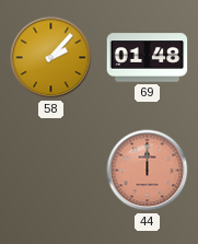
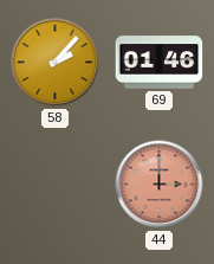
69: 01:48 -> 01:46 (160, 63)
44: 12:00 -> 3:00 (160, 185)
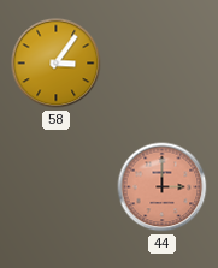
58: 2:07 -> 3:06 (57, 64)
69: 01:46 -> none (160, 63)
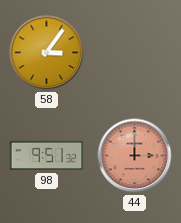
98: none -> 9:51 (47, 156)
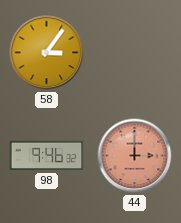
98: 9:51 -> 9:46 (47, 156)
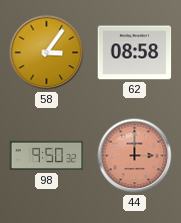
62: none -> 08:58 (135, 53)
98: 9:46 -> 9:50 (47, 156)
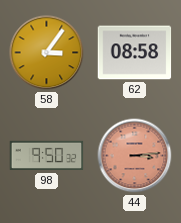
44: 3:00 -> 3:14 (135, 156)
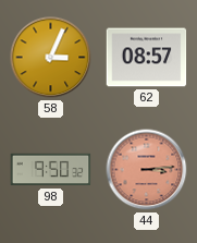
58: 3:06 -> 3:04 (51, 58)
62: 08:58 -> 08:57 (147, 58)
